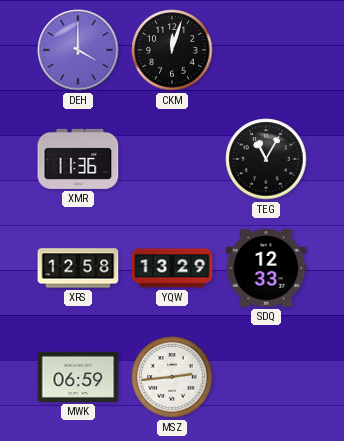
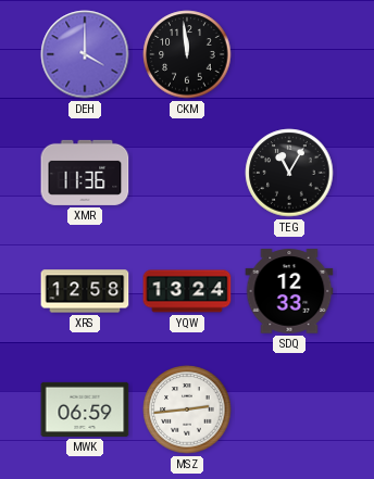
CKM: 12:03 -> 11:59 (187, 54)
YQW: 13:29 -> 13:24 (187, 291)
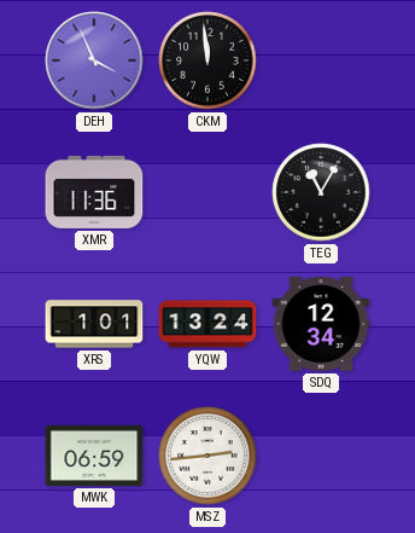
DEH: 4:00 -> 3:56 (94, 60)
XRS: 12:58 -> 1:01 (94, 324)
SDQ: 12:33 -> 12:34 (321, 324)
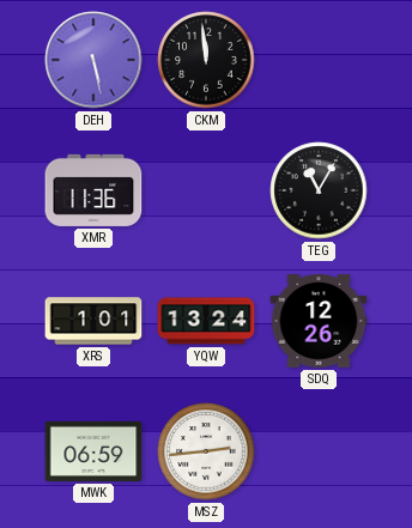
DEH: 3:56 -> 5:28 (93, 60)
SDQ: 12:34 -> 12:26 (319, 321)
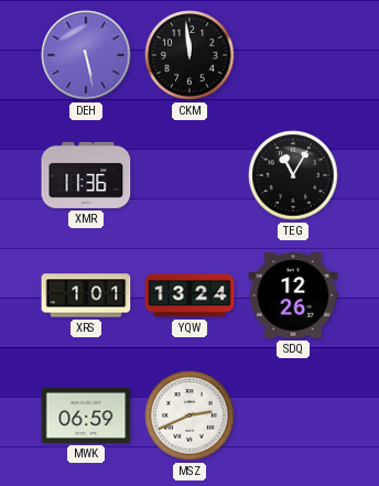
MSZ: 2:44 -> 2:41 (189, 415)
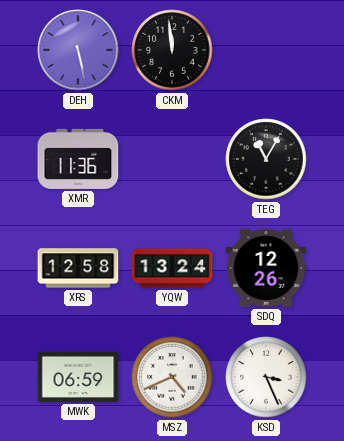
XRS: 1:01 -> 12:58 (78, 268)
MSZ: 2:41 -> 4:41 (172, 377)
KSD: none -> 3:26 (266, 377)
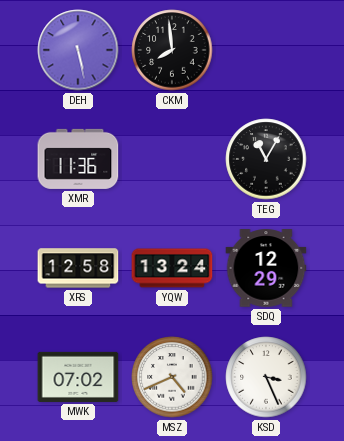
CKM: 11:59 -> 7:59 (172, 50)
SDQ: 12:26 -> 12:29 (266, 268)
MWK: 06:59 -> 07:02 (78, 377)
